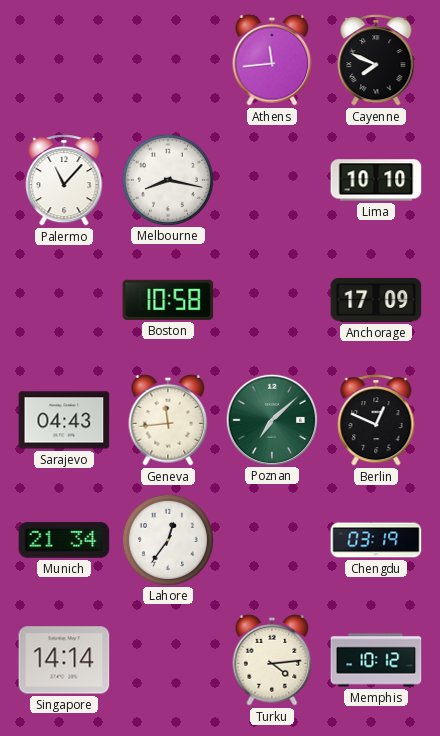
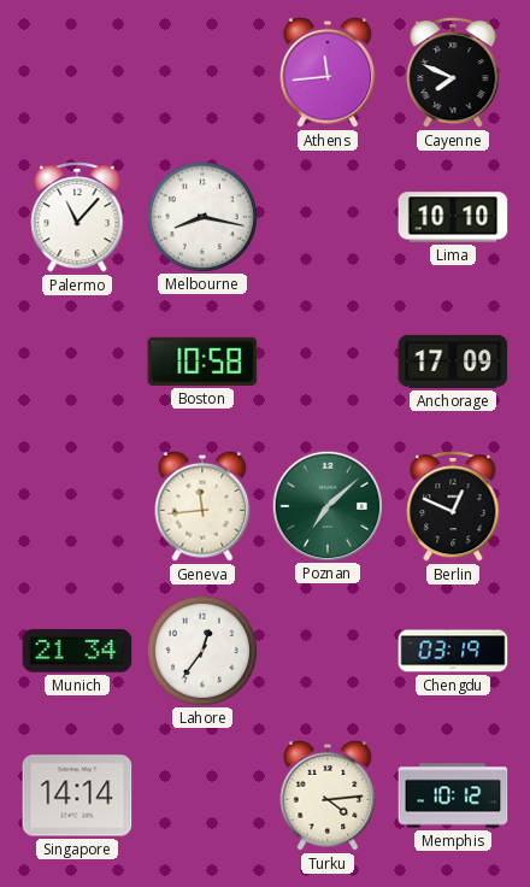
Sarajevo: 04:43 -> none (64, 420)
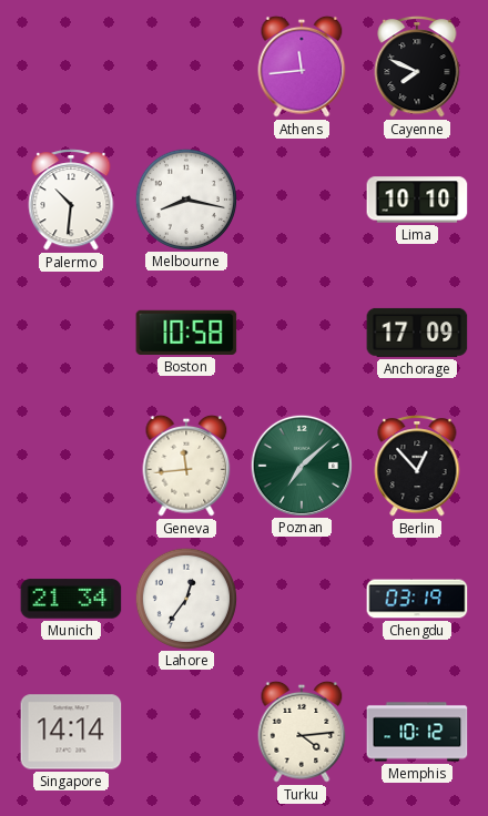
Palermo: 11:07 -> 10:31 (71, 201)
Berlin: 12:49 -> 12:53 (417, 467)
